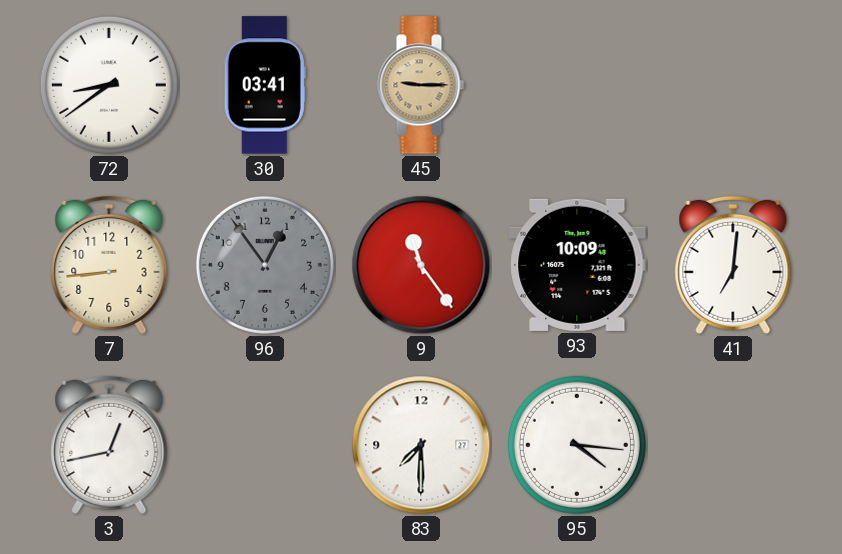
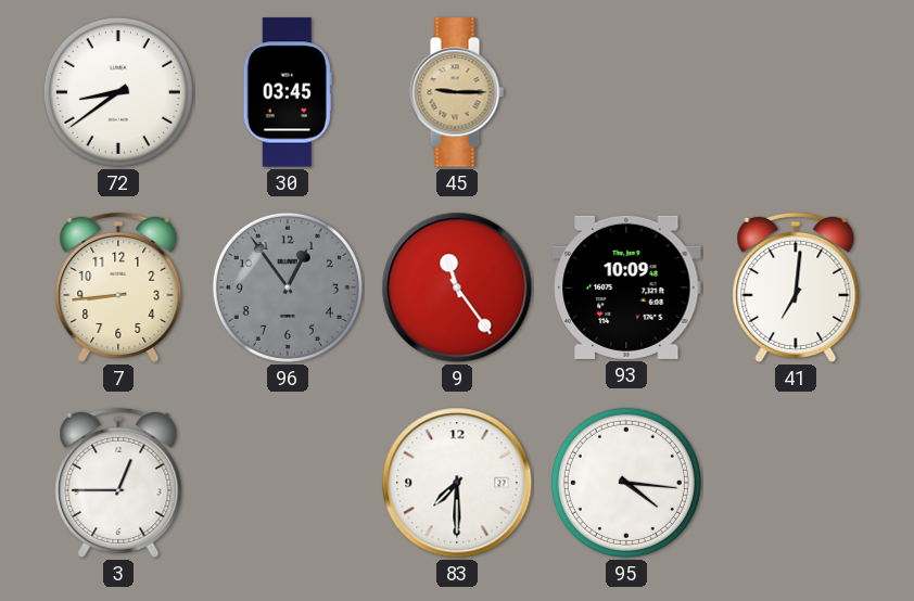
30: 03:41 -> 03:45 (288, 92)
3: 12:43 -> 12:45 (118, 483)
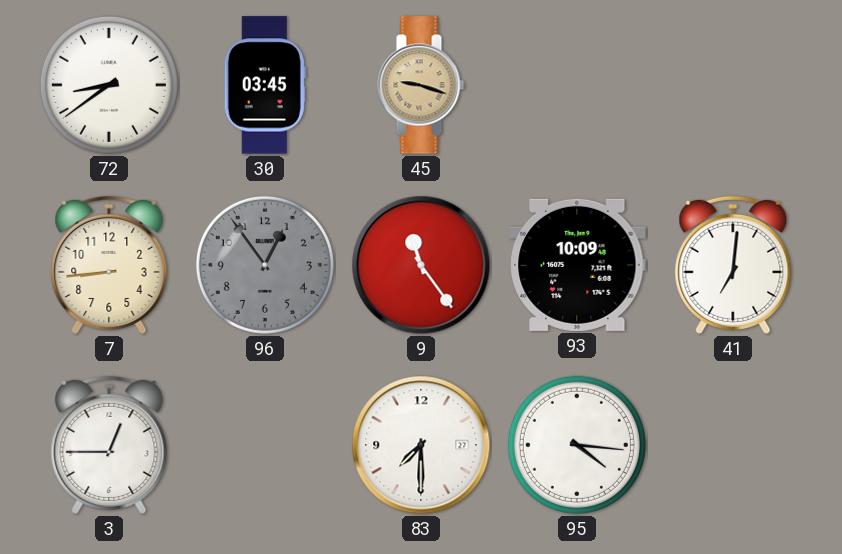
45: 9:15 -> 9:18 (421, 85)
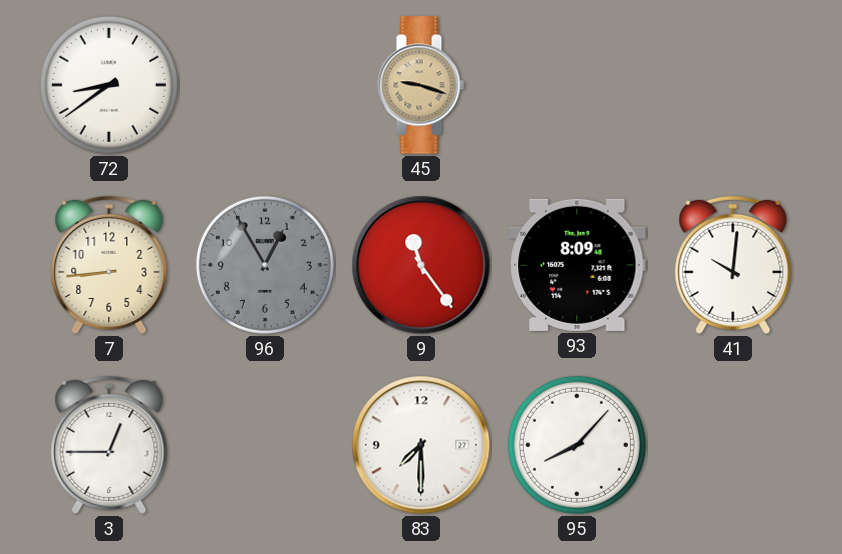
30: 03:45 -> none (265, 85)
96: 12:54 -> 12:55 (265, 265)
93: 10:09 -> 8:09 (577, 265)
41: 7:01 -> 10:01 (733, 265)
95: 4:16 -> 8:07 (577, 445)
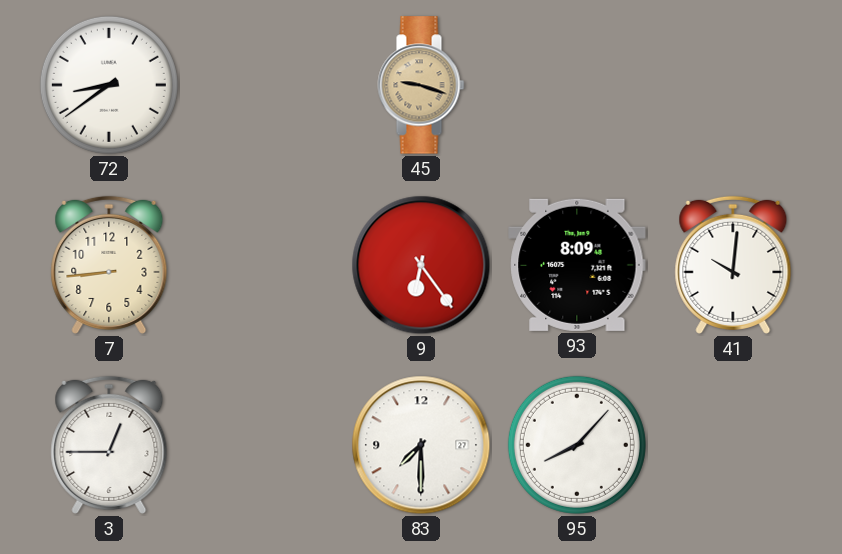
96: 12:55 -> none (265, 265)
9: 11:24 -> 6:24 (421, 265)
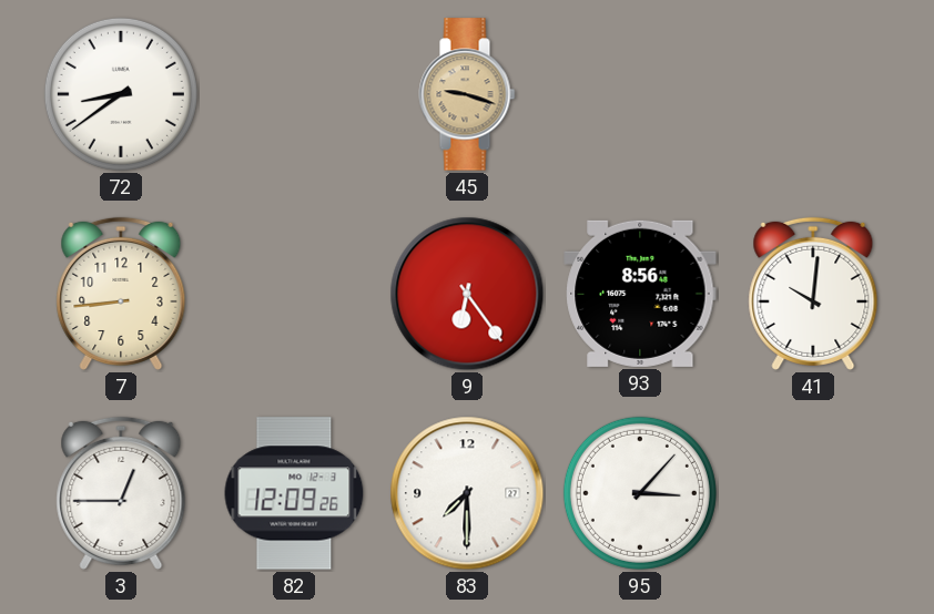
93: 8:09 -> 8:56 (640, 294)
82: none -> 12:09 (294, 493)
95: 8:07 -> 3:07 (640, 493)
